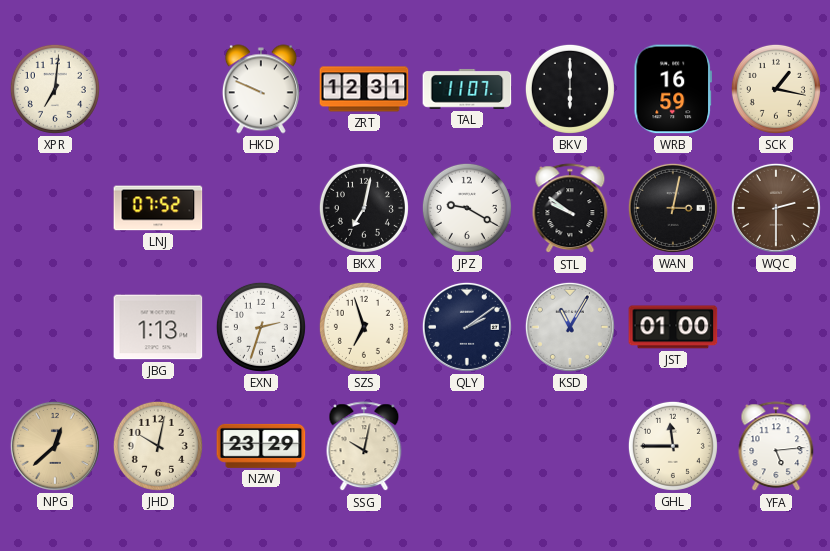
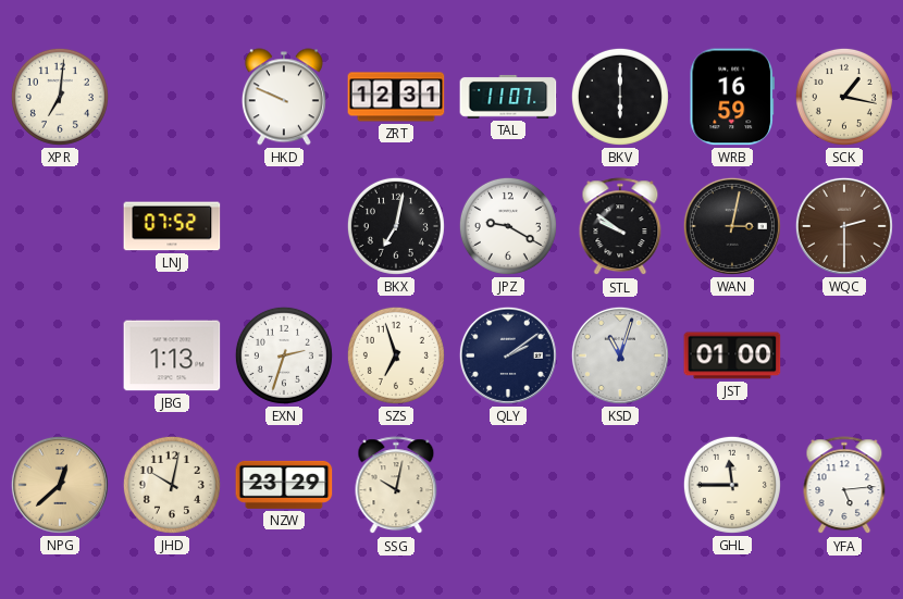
KSD: 11:05 -> 11:03 (620, 355)
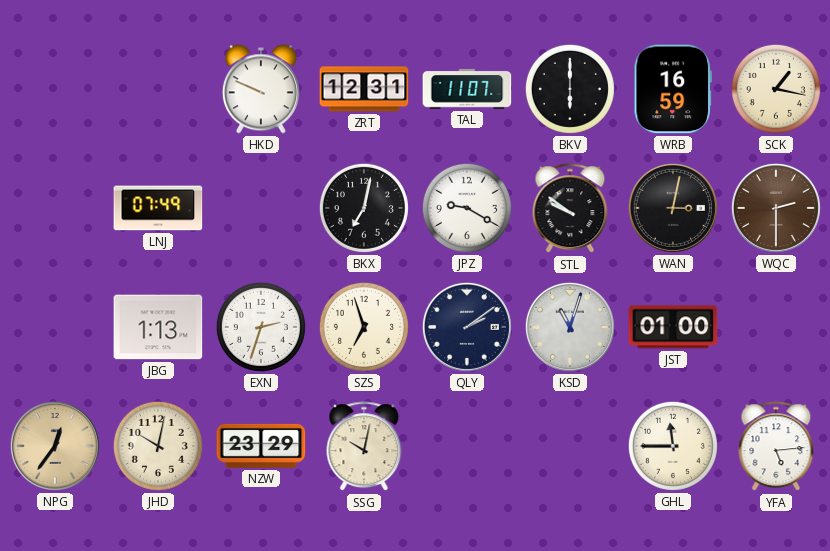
XPR: 7:01 -> none (60, 97)
LNJ: 07:52 -> 07:49 (158, 208)
NPG: 12:38 -> 12:36 (55, 446)
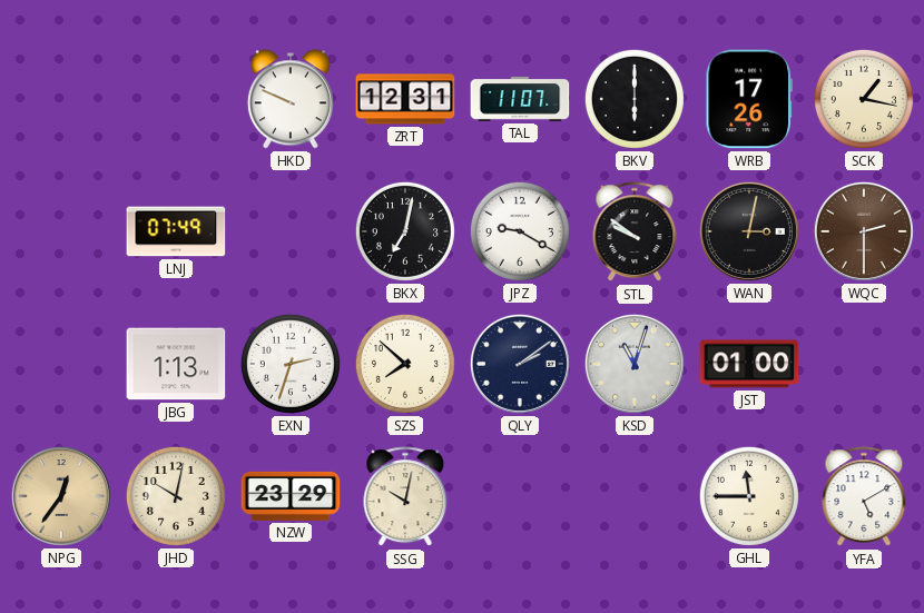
WRB: 16:59 -> 17:26 (748, 99)
SZS: 6:57 -> 7:52 (405, 364)
YFA: 5:14 -> 5:10 (864, 497)
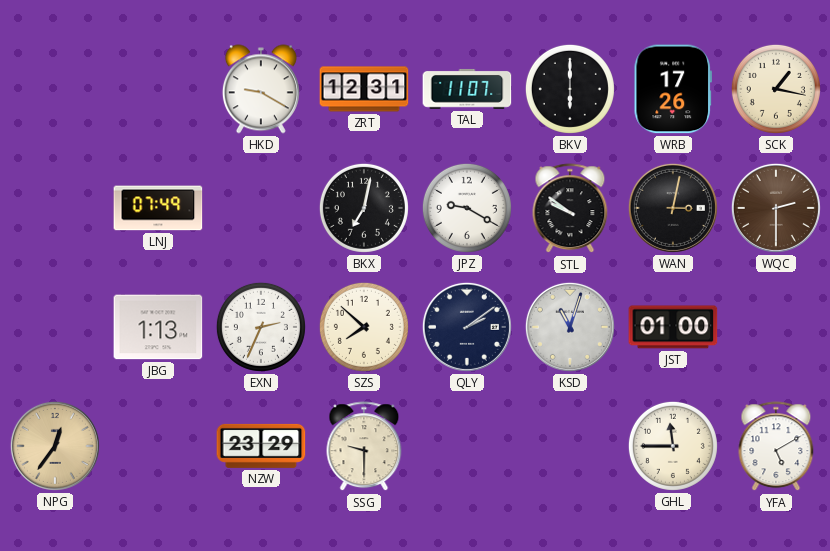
HKD: 9:49 -> 9:20 (261, 89)
EXN: 2:33 -> 2:34 (261, 327)
JHD: 10:02 -> none (176, 496)
SSG: 10:02 -> 9:30 (364, 447)
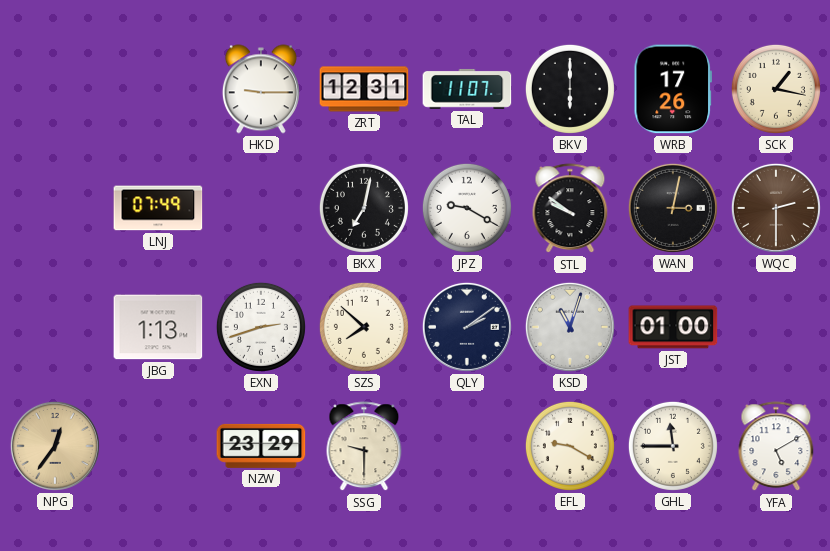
HKD: 9:20 -> 9:15 (261, 89)
EXN: 2:34 -> 2:42 (261, 327)
EFL: none -> 9:20 (570, 446)
